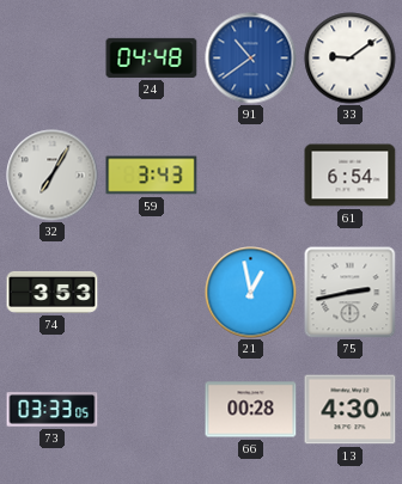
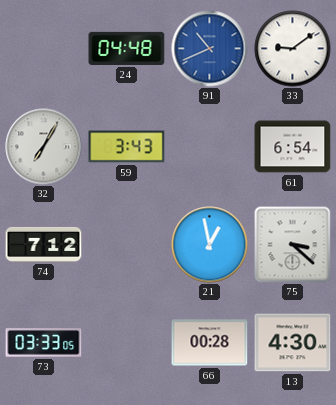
91: 10:39 -> 10:41 (210, 49)
74: 3:53 -> 7:12 (44, 244)
75: 2:43 -> 3:22 (293, 245)
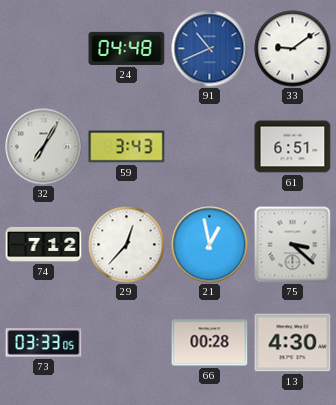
61: 6:54 -> 6:51 (293, 147)
29: none -> 12:37 (127, 245)
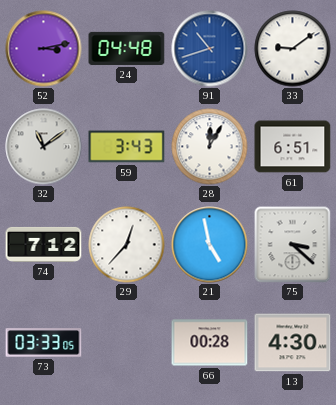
52: none -> 3:13 (44, 49)
91: 10:41 -> 10:42 (210, 49)
32: 7:05 -> 11:09 (44, 147)
28: none -> 12:05 (210, 147)
21: 12:58 -> 4:58 (210, 245)
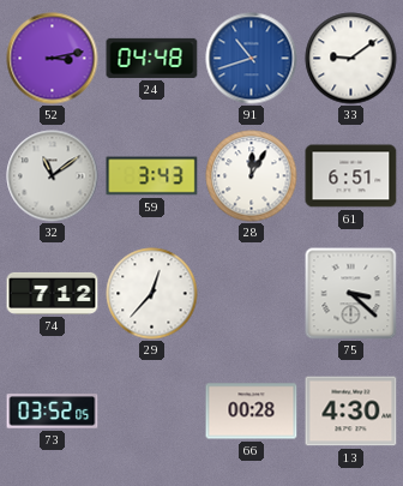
21: 4:58 -> none (210, 245)
73: 03:33 -> 03:52 (53, 412)
